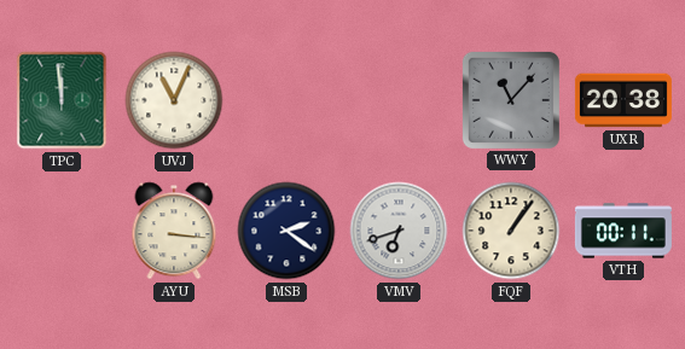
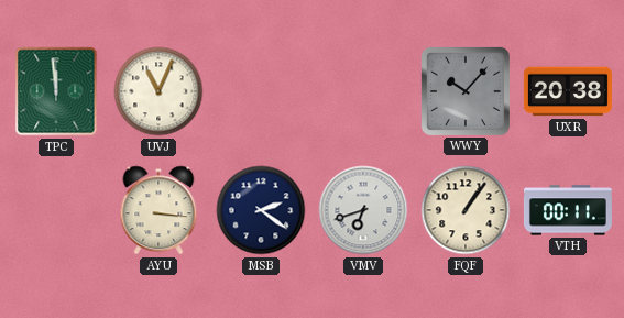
WWY: 11:07 -> 10:07 (466, 91)
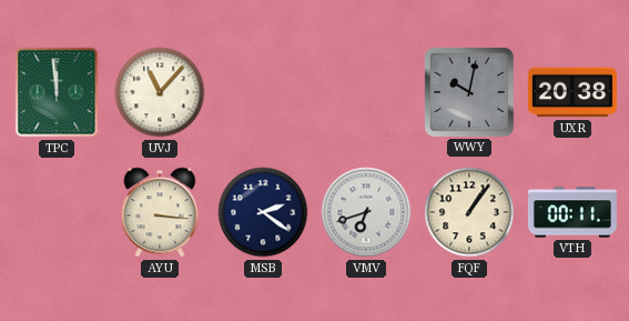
UVJ: 11:04 -> 11:07 (160, 92)
WWY: 10:07 -> 10:02 (469, 92)
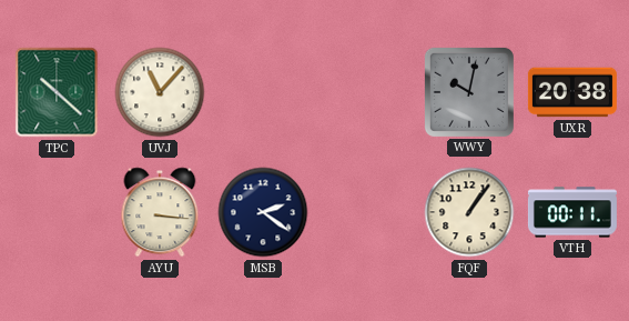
TPC: 11:59 -> 10:22 (57, 92)
VMV: 6:42 -> none (366, 212)
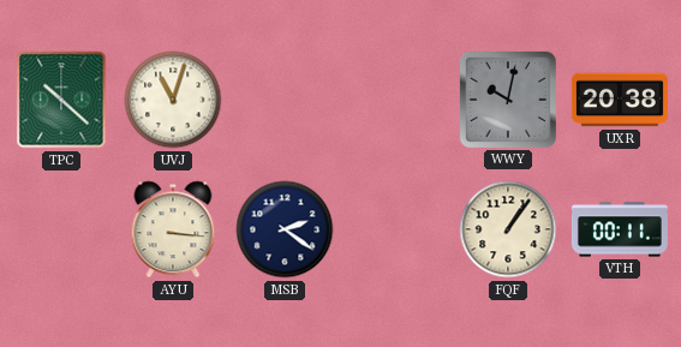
UVJ: 11:07 -> 11:03 (173, 100)
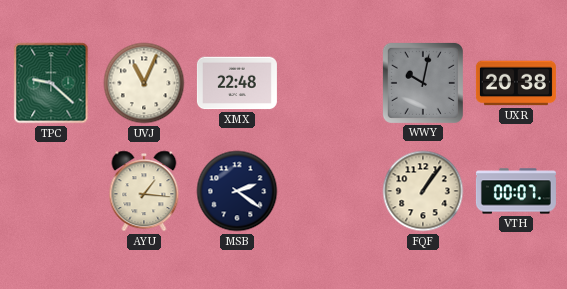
TPC: 10:22 -> 9:22 (51, 83)
UVJ: 11:03 -> 11:04 (144, 83)
XMX: none -> 22:48 (237, 83)
AYU: 3:16 -> 1:16 (144, 191)
VTH: 00:11 -> 00:07 (516, 191)
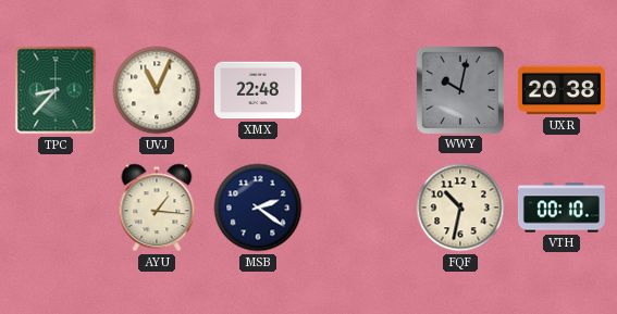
TPC: 9:22 -> 8:37 (55, 90)
FQF: 1:06 -> 10:32 (460, 208)
VTH: 00:07 -> 00:10 (562, 208)
